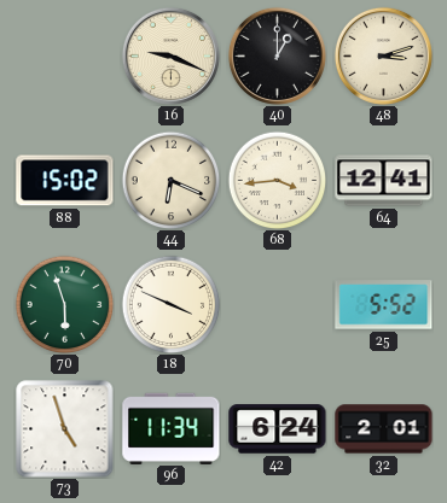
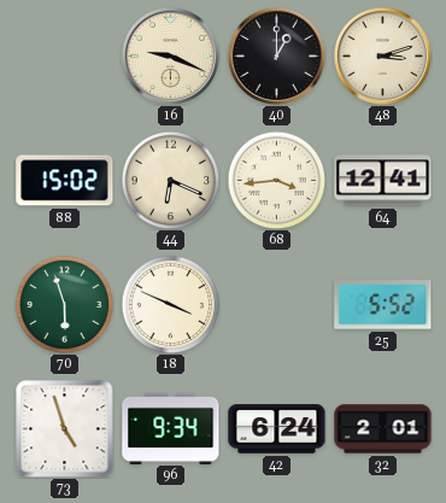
96: 11:34 -> 9:34 (171, 428)
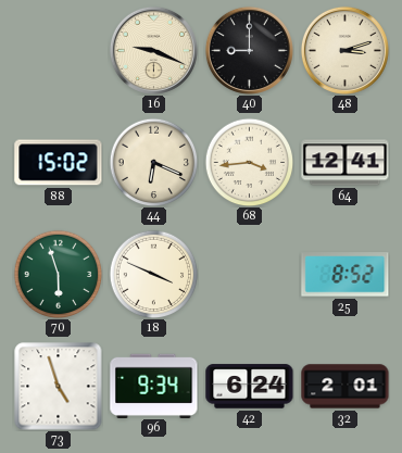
40: 1:00 -> 9:00 (249, 50)
25: 5:52 -> 8:52 (346, 275)
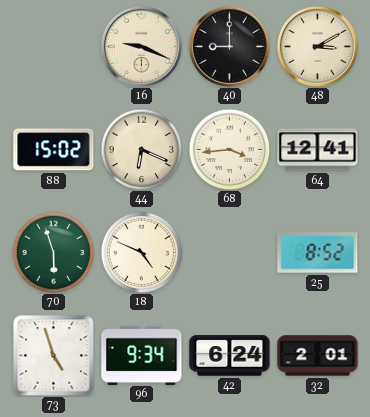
48: 3:12 -> 3:10 (317, 46)
18: 3:49 -> 4:49 (141, 252)
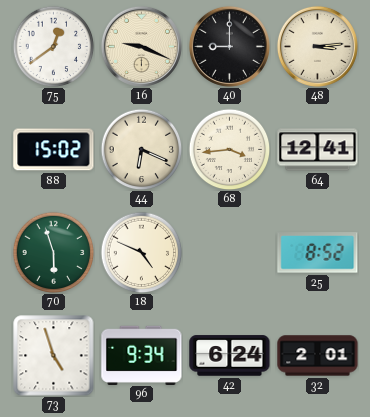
75: none -> 12:39 (53, 46)
48: 3:10 -> 3:14 (317, 46)
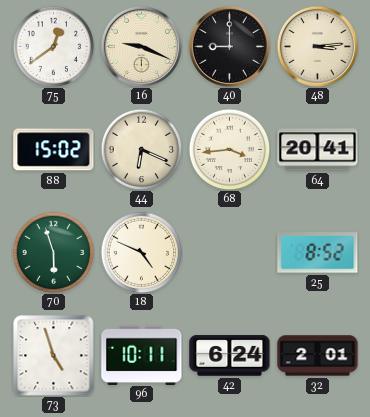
64: 12:41 -> 20:41 (318, 150)
96: 9:34 -> 10:11 (142, 355)
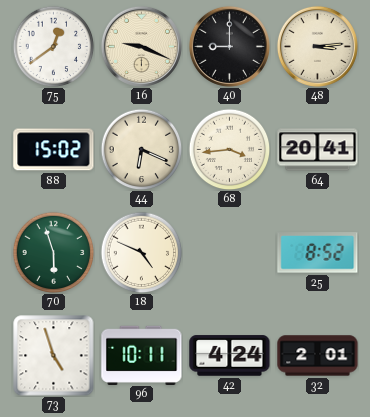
42: 6:24 -> 4:24 (230, 356)
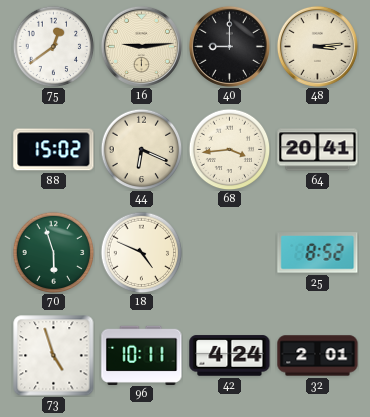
16: 9:19 -> 9:14 (141, 46)
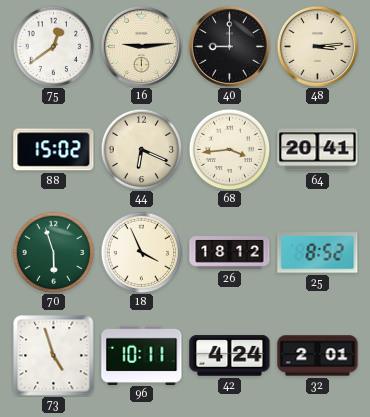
18: 4:49 -> 3:56 (141, 252)
26: none -> 18:12 (230, 253)
